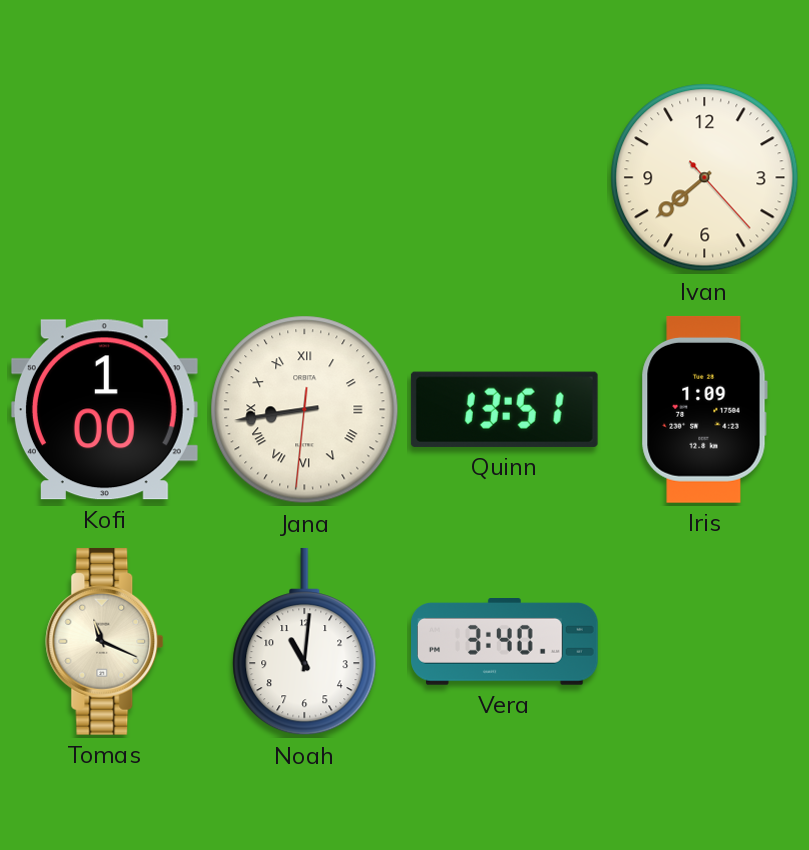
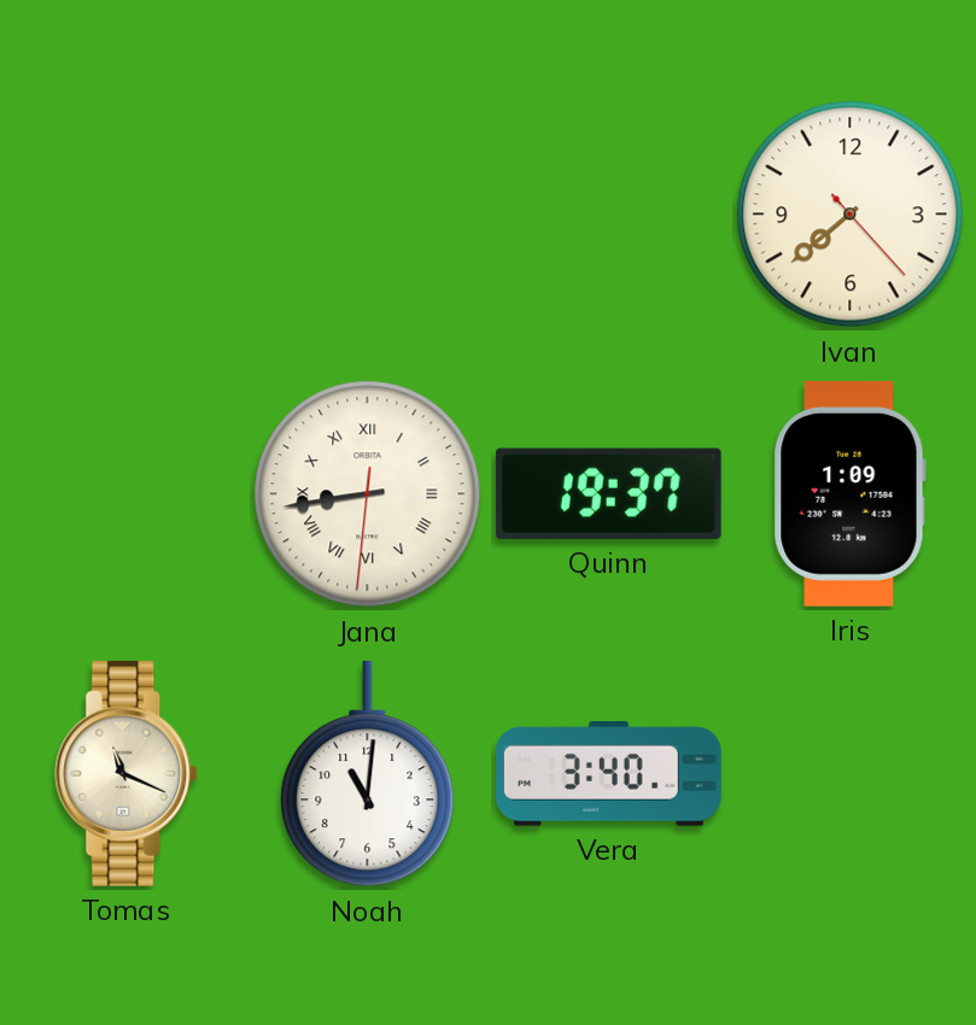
Kofi: 1:00 -> none (104, 410)
Quinn: 13:51 -> 19:37 (608, 493)
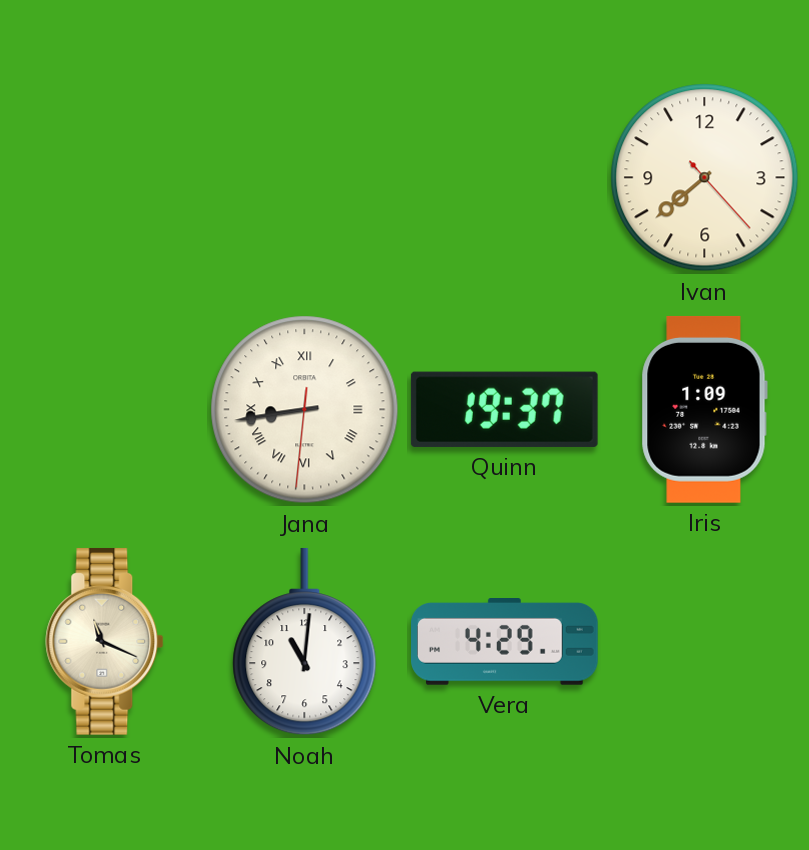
Vera: 3:40 -> 4:29 (505, 642)
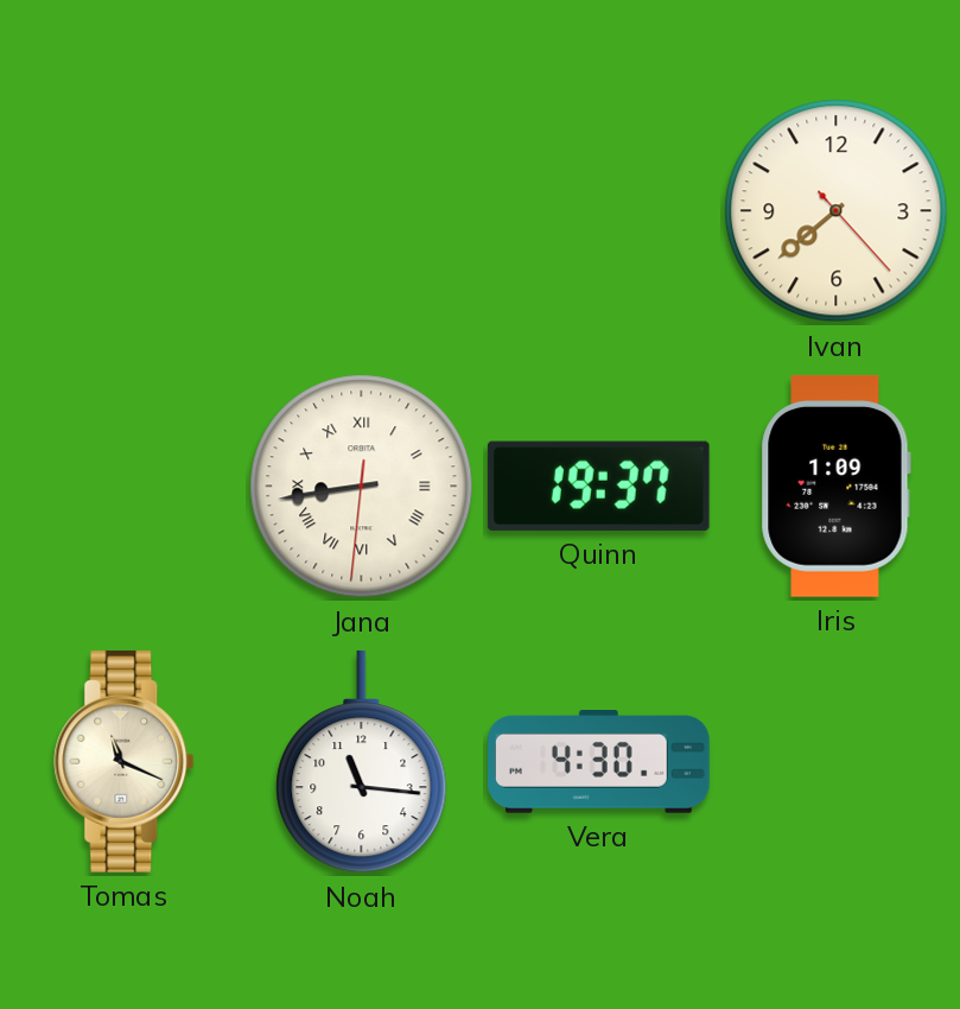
Noah: 11:01 -> 11:16 (362, 762)
Vera: 4:29 -> 4:30 (599, 762)
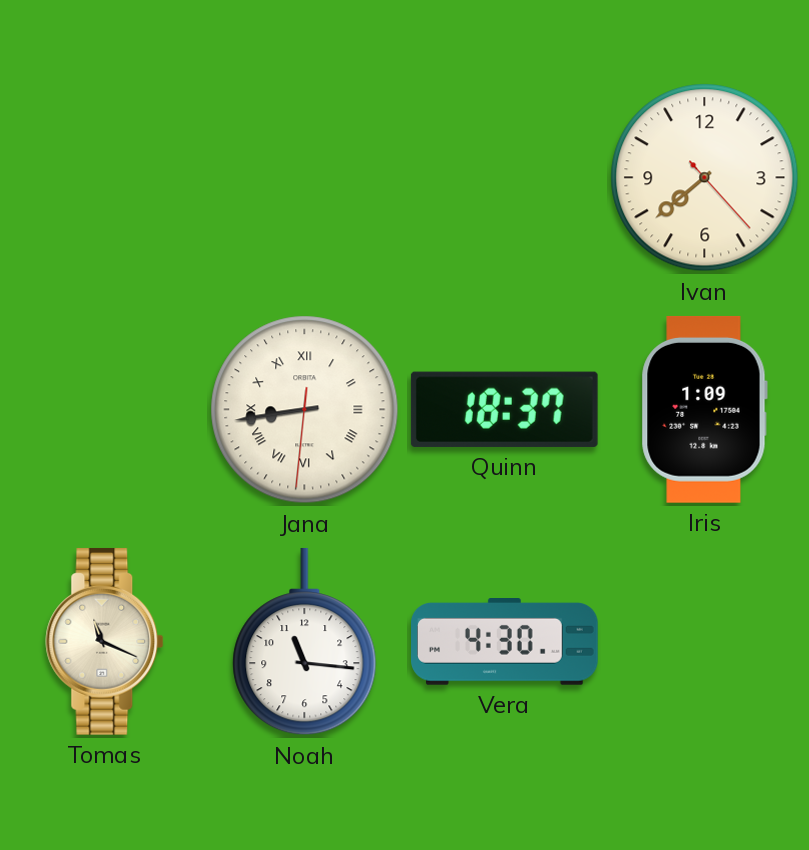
Quinn: 19:37 -> 18:37 (504, 409)
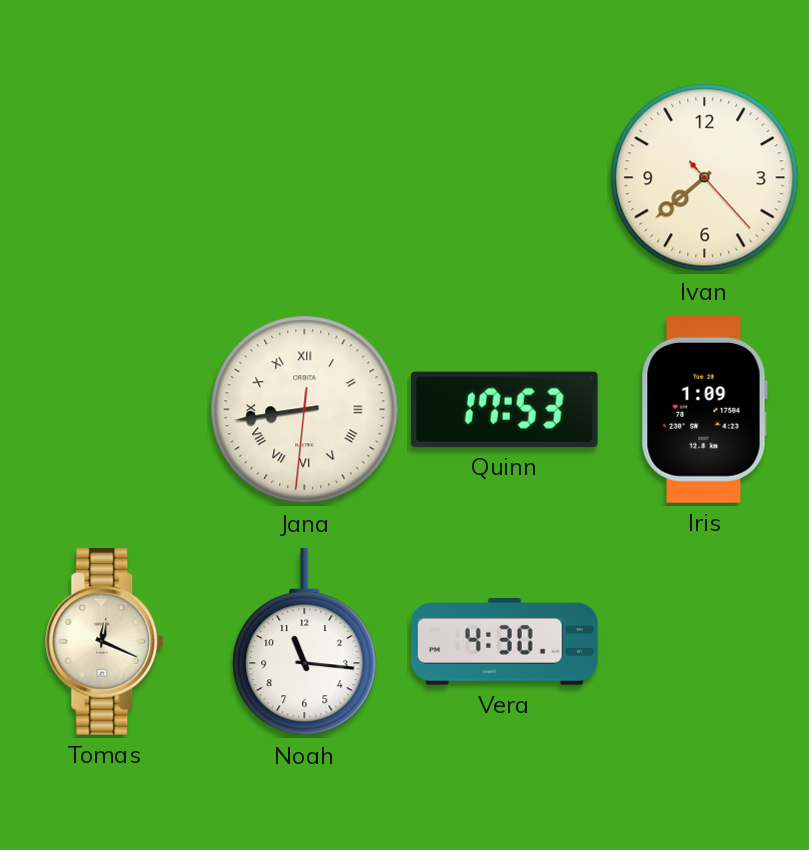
Quinn: 18:37 -> 17:53 (504, 409)
Tomas: 11:19 -> 12:19 (105, 641)
